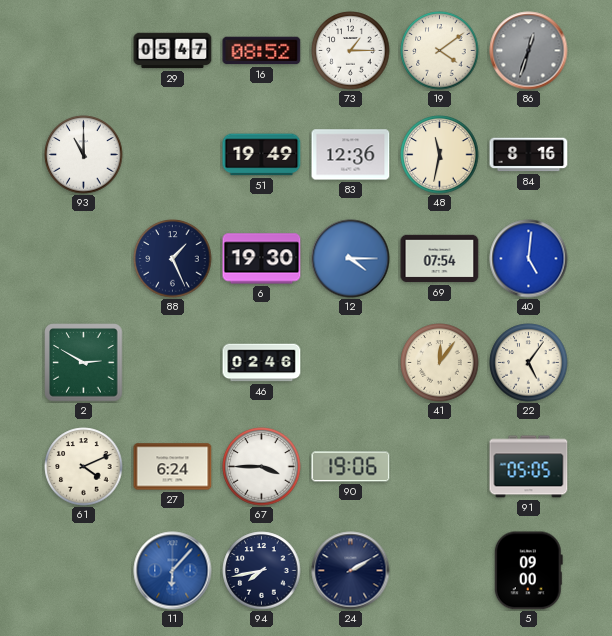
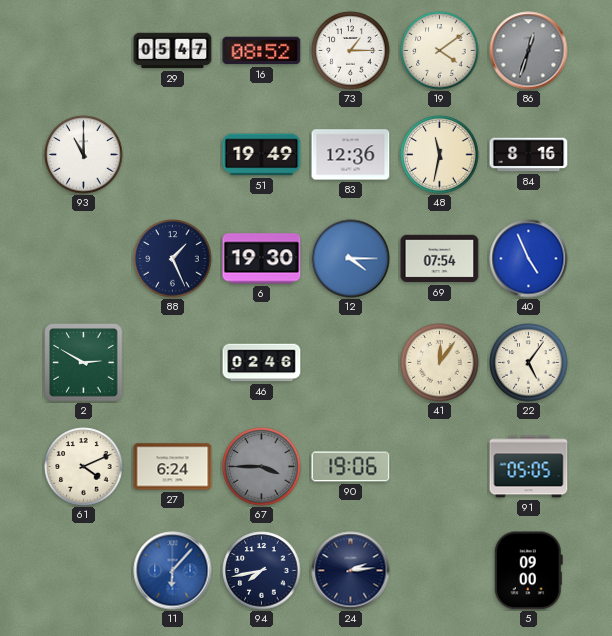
40: 5:01 -> 4:56 (529, 259)
67 dial: white -> grey (262, 467)
24: 2:10 -> 2:14 (351, 571)
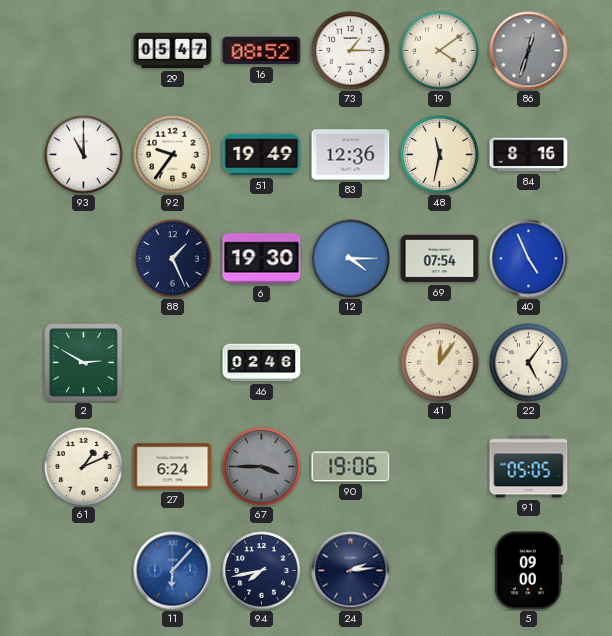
92: none -> 9:36 (173, 155)
61: 4:11 -> 1:11 (84, 467)
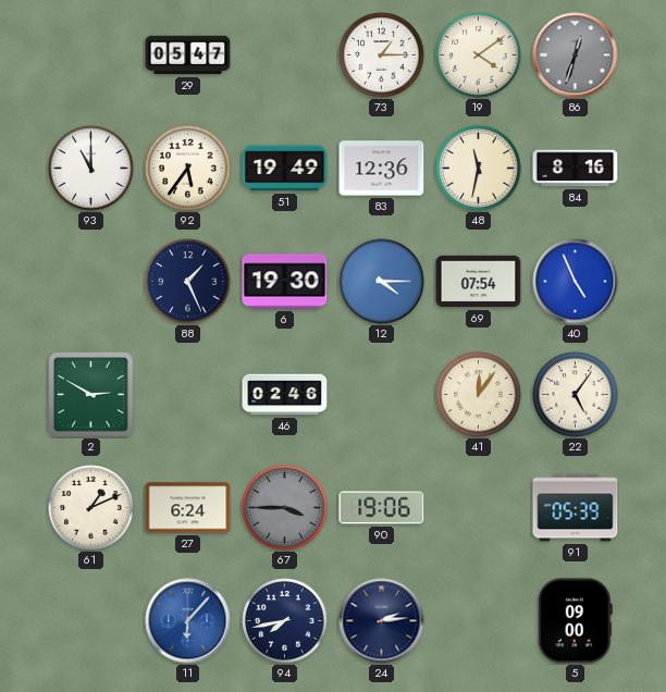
16: 08:52 -> none (262, 51)
92: 9:36 -> 5:36 (188, 169)
91: 05:05 -> 05:39 (576, 508)
